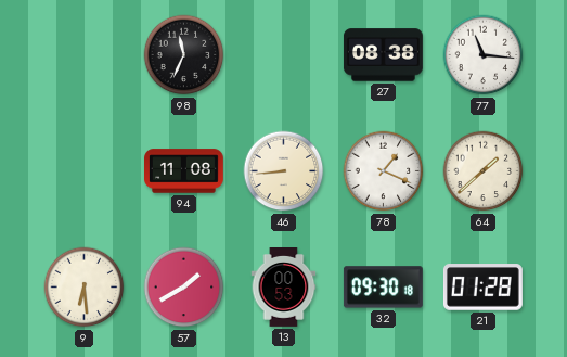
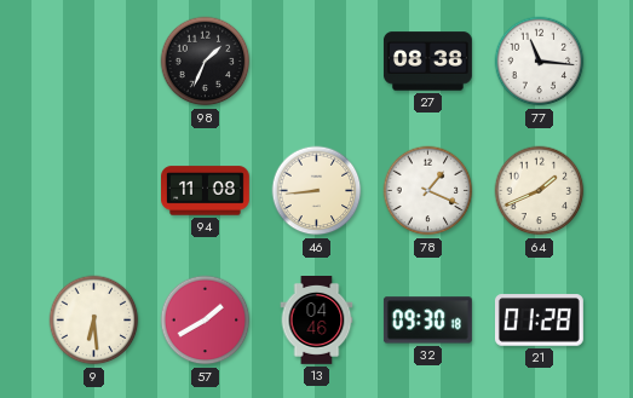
98: 11:34 -> 1:34 (206, 62)
64: 1:38 -> 1:41 (540, 191)
13: 00:53 -> 04:46 (317, 321)
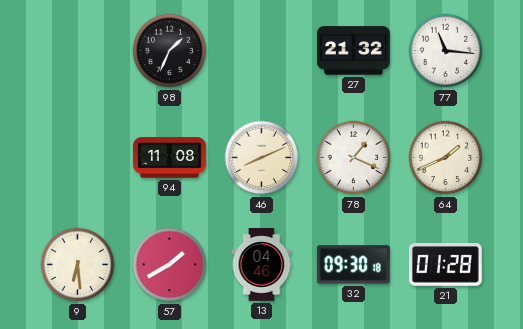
27: 08:38 -> 21:32 (353, 51)
46: 8:44 -> 8:11 (262, 158)
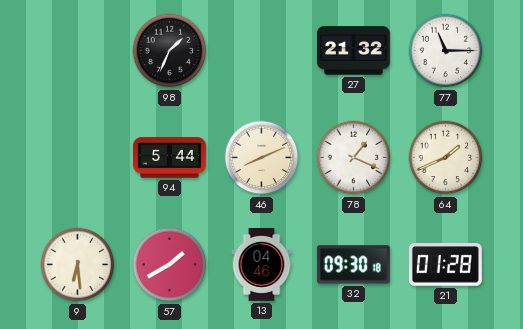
77: 11:16 -> 11:15 (446, 51)
94: 11:08 -> 5:44 (170, 158)
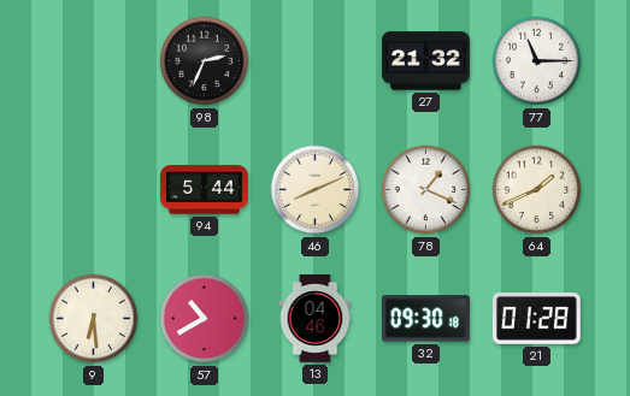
98: 1:34 -> 2:34 (205, 61)
57: 1:40 -> 10:40 (205, 319)
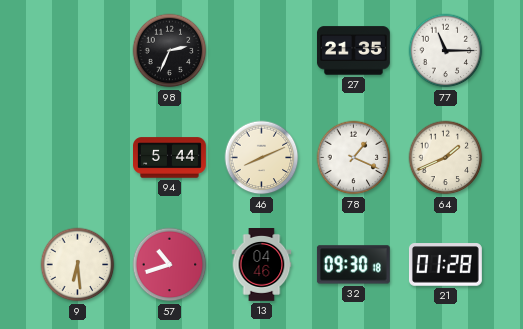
27: 21:32 -> 21:35 (353, 51)
57: 10:40 -> 10:42 (170, 265)
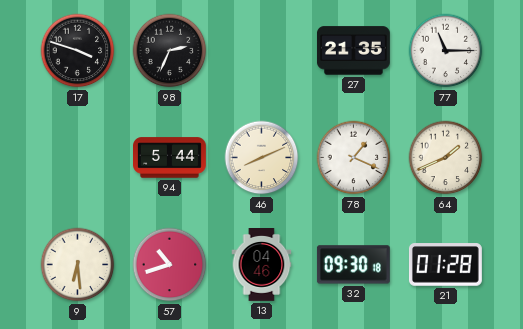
17: none -> 3:48 (78, 51)
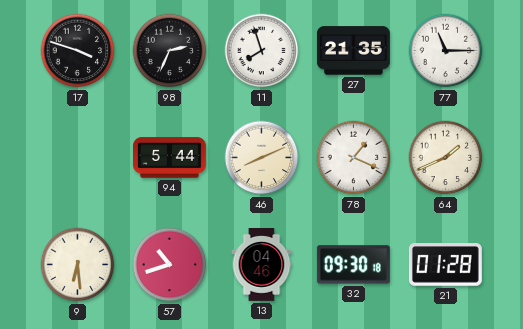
11: none -> 7:57 (262, 51)
